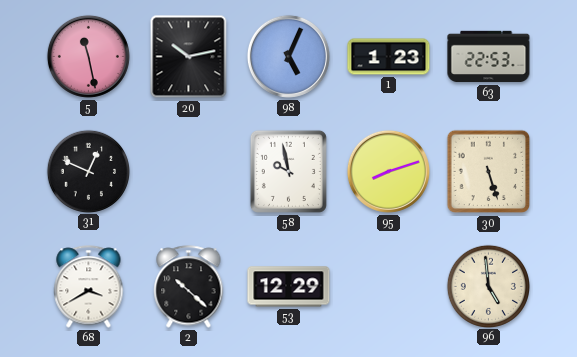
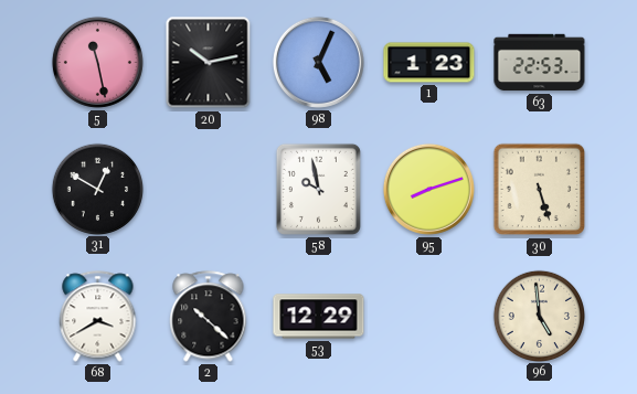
31: 12:49 -> 12:50 (97, 189)
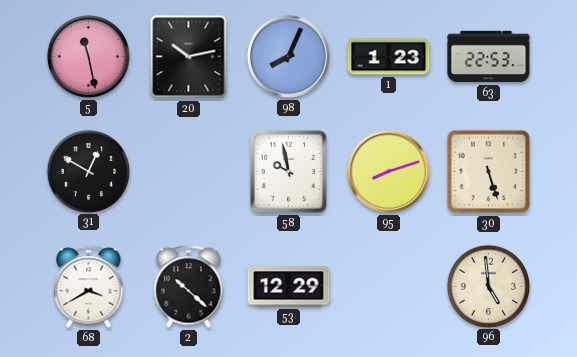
98: 5:04 -> 8:04 (288, 56)
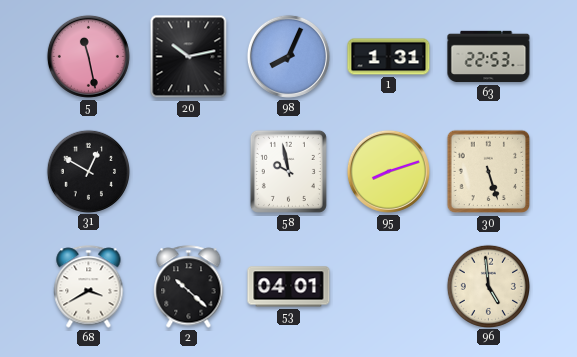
1: 1:23 -> 1:31 (389, 57)
53: 12:29 -> 04:01 (289, 287)
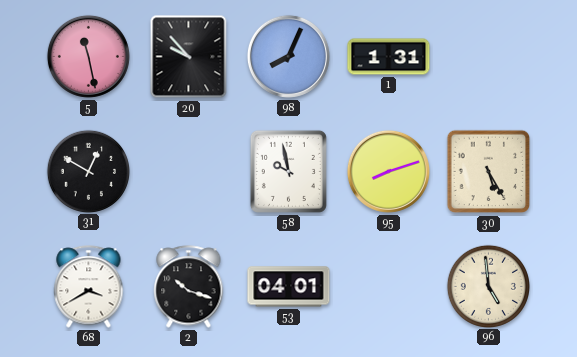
20: 10:13 -> 9:53 (189, 57)
63: 22:53 -> none (489, 57)
30: 5:27 -> 5:25 (489, 172)
2: 10:22 -> 10:18 (189, 287)
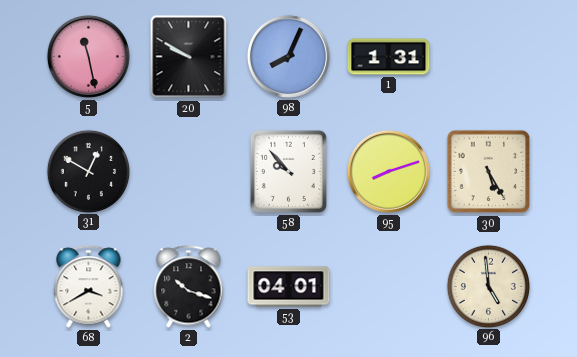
20: 9:53 -> 9:50 (189, 57)
58: 9:58 -> 9:53 (288, 171)
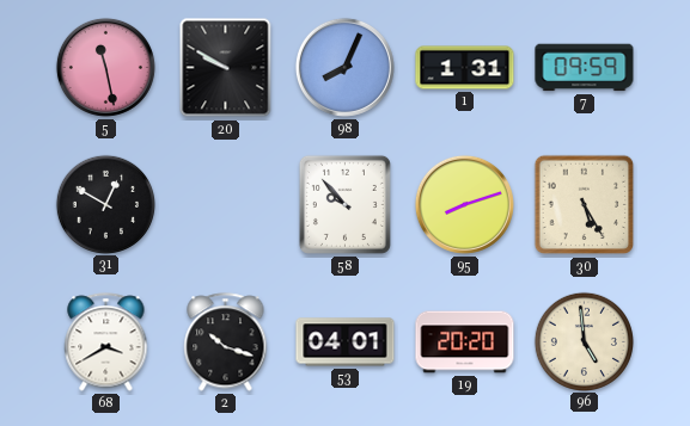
7: none -> 09:59 (585, 68)
19: none -> 20:20 (465, 342)
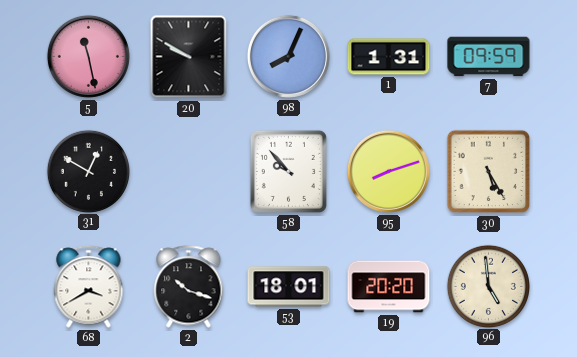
53: 04:01 -> 18:01 (289, 287)
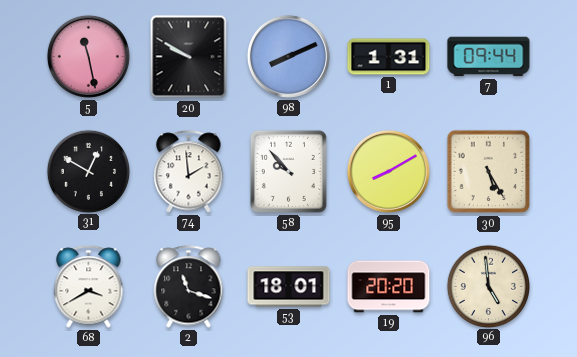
98: 8:04 -> 8:11 (288, 56)
7: 09:59 -> 09:44 (489, 57)
74: none -> 1:59 (189, 172)
95: 8:12 -> 8:10 (388, 171)
2: 10:18 -> 11:18 (189, 287)
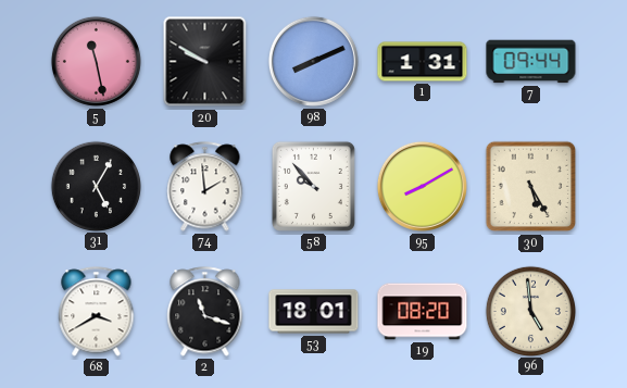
31: 12:50 -> 5:05 (96, 186)
19: 20:20 -> 08:20 (423, 312)
